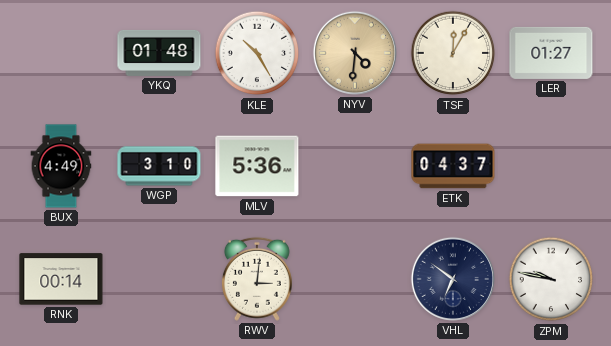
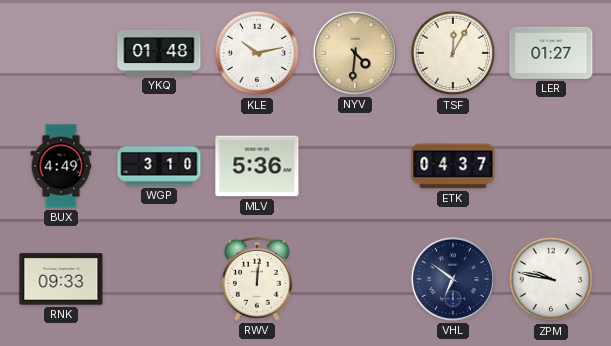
KLE: 10:25 -> 10:13 (257, 53)
RNK: 00:14 -> 09:33 (61, 279)
RWV: 3:01 -> 12:01 (257, 279)
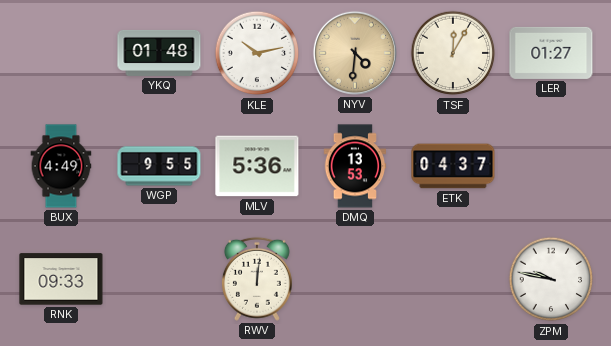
WGP: 3:10 -> 9:55 (159, 166)
DMQ: none -> 13:53 (355, 166)
VHL: 6:51 -> none (453, 279)
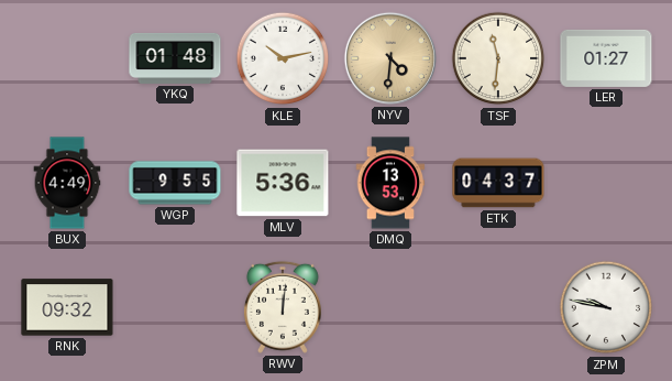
TSF: 12:05 -> 11:31 (498, 58)
RNK: 09:33 -> 09:32 (67, 307)
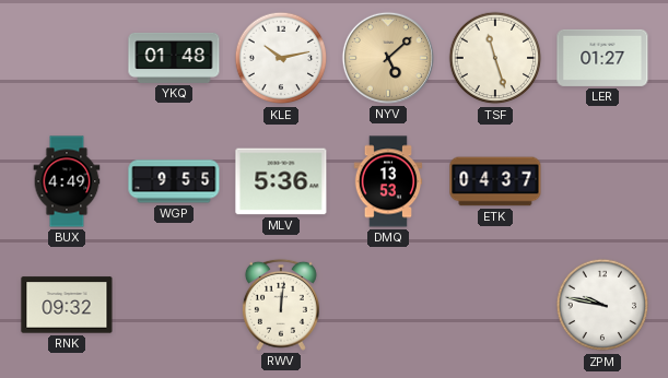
NYV: 4:31 -> 5:08 (388, 58)
TSF: 11:31 -> 11:27 (495, 58)
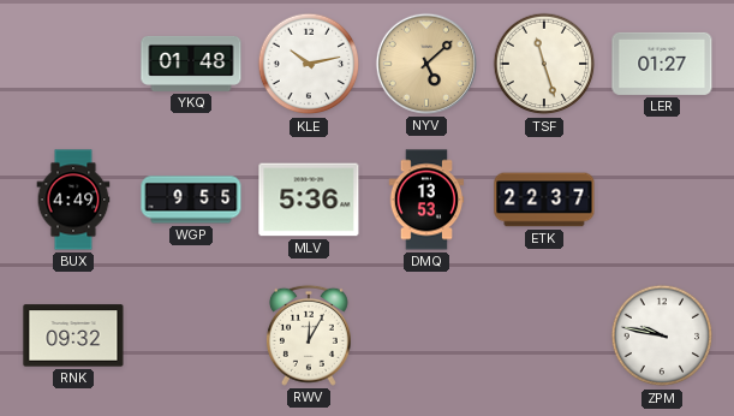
ETK: 04:37 -> 22:37 (544, 200)
RWV: 12:01 -> 12:05 (309, 335)
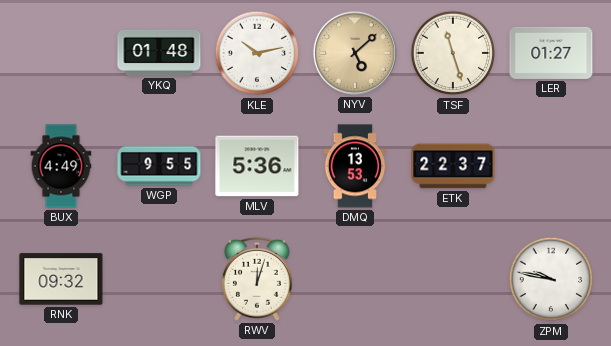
RWV: 12:05 -> 12:03 (257, 279)
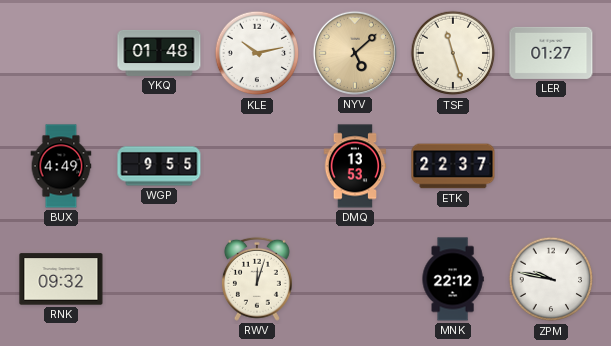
MLV: 5:36 -> none (257, 166)
MNK: none -> 22:12 (453, 279)
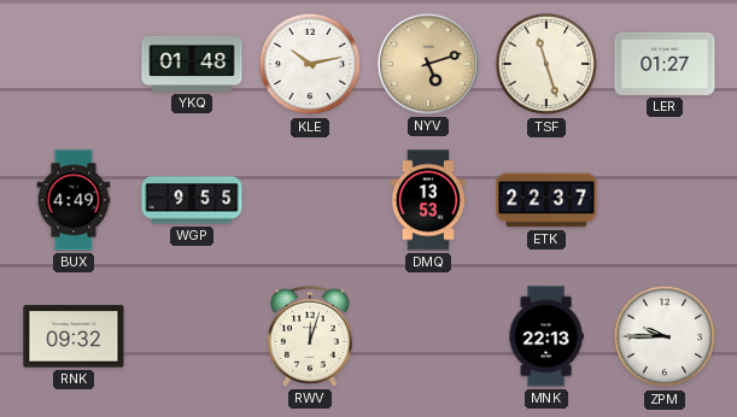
NYV: 5:08 -> 5:12 (428, 64)
MNK: 22:12 -> 22:13 (546, 336)
ZPM: 9:47 -> 9:45 (665, 336)
